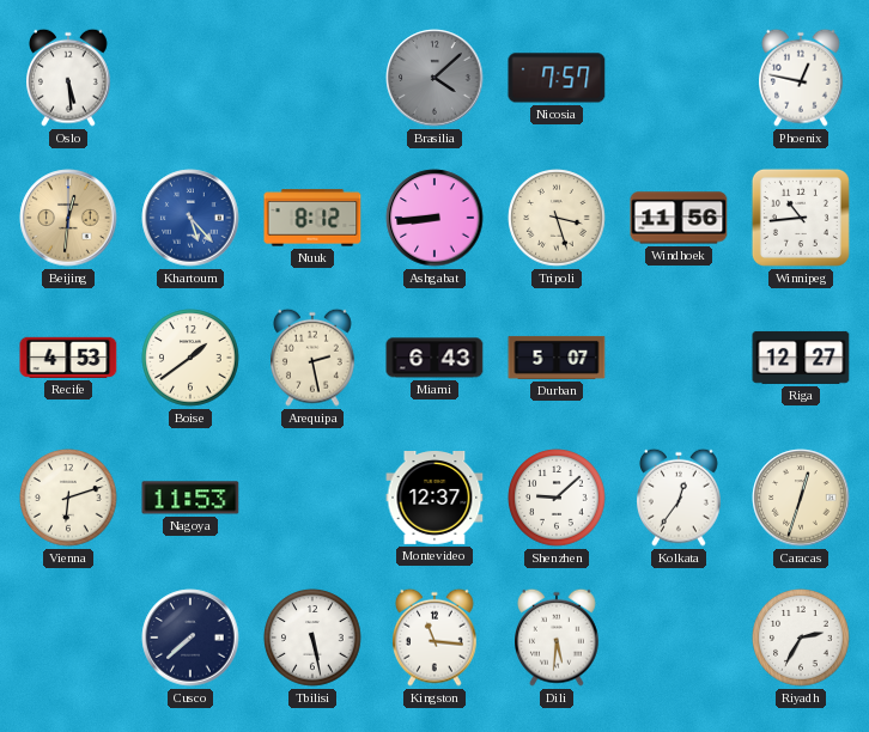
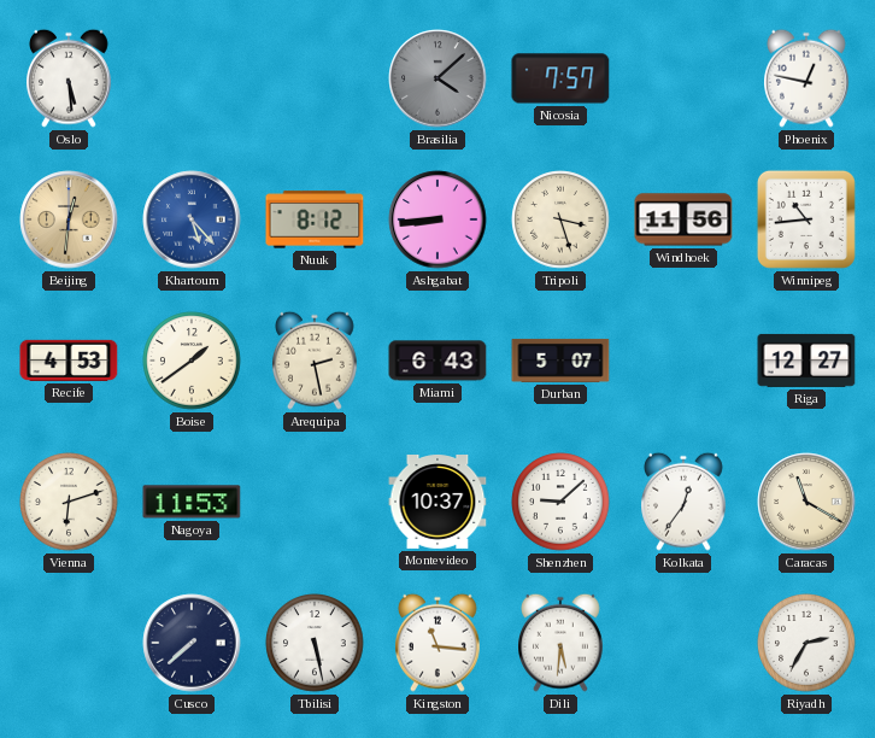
Montevideo: 12:37 -> 10:37 (437, 503)
Caracas: 12:33 -> 11:20 (806, 502)
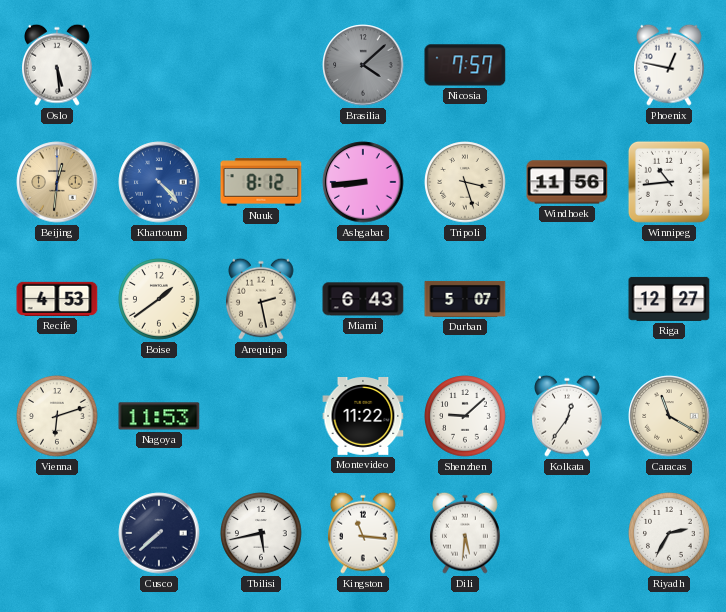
Khartoum: 5:23 -> 4:23 (159, 182)
Montevideo: 10:37 -> 11:22 (363, 417)
Tbilisi: 5:28 -> 5:43 (261, 533)
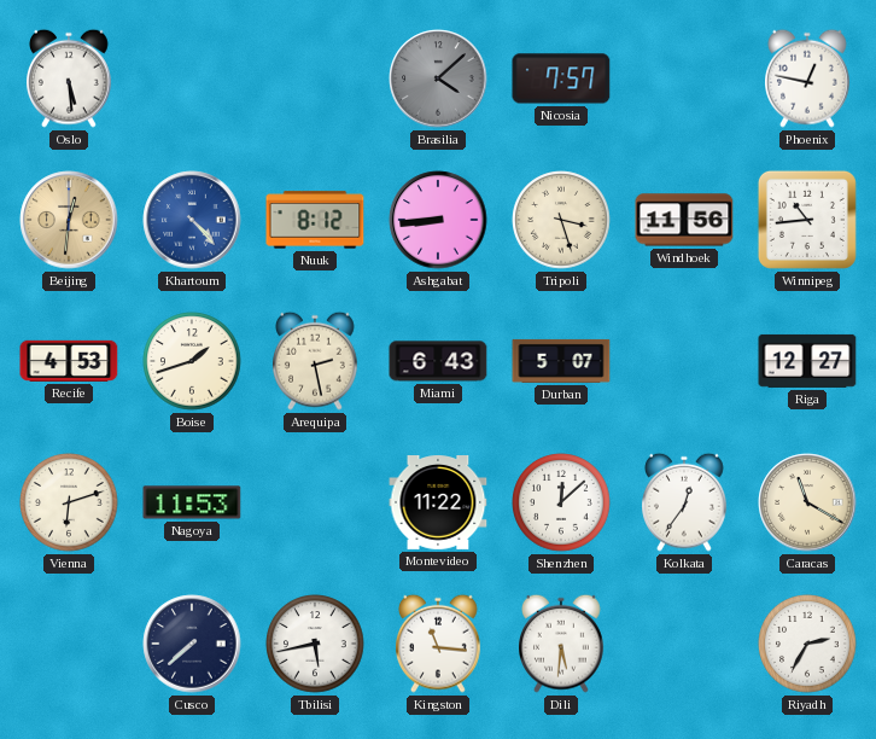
Boise: 1:39 -> 1:42 (192, 361)
Shenzhen: 9:08 -> 12:08 (561, 502)
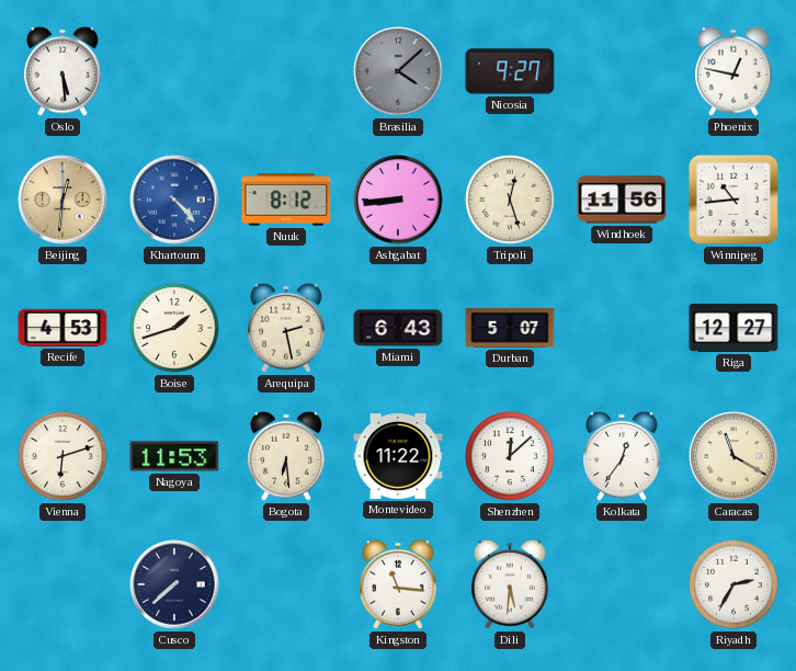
Nicosia: 7:57 -> 9:27 (510, 71)
Tripoli: 3:27 -> 12:27 (510, 200)
Bogota: none -> 6:29 (287, 456)
Tbilisi: 5:43 -> none (315, 644)
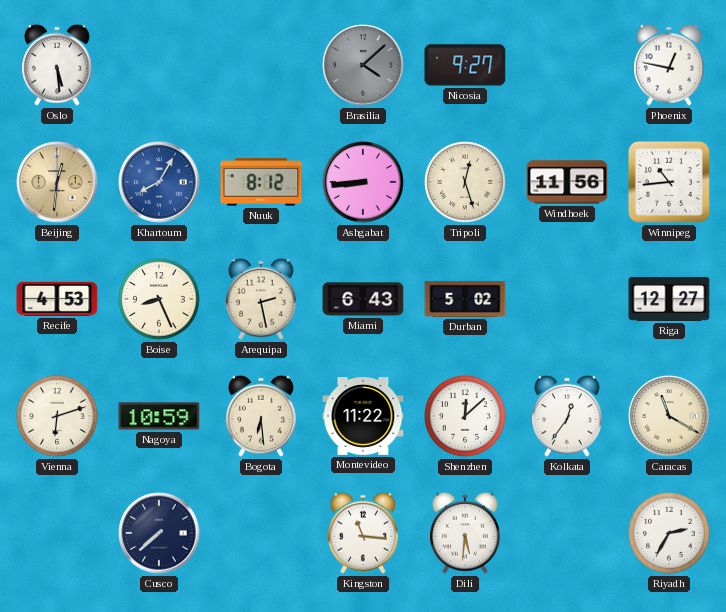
Khartoum: 4:23 -> 8:05 (159, 182)
Boise: 1:42 -> 8:26 (159, 299)
Durban: 5:07 -> 5:02 (465, 299)
Nagoya: 11:53 -> 10:59 (159, 416)
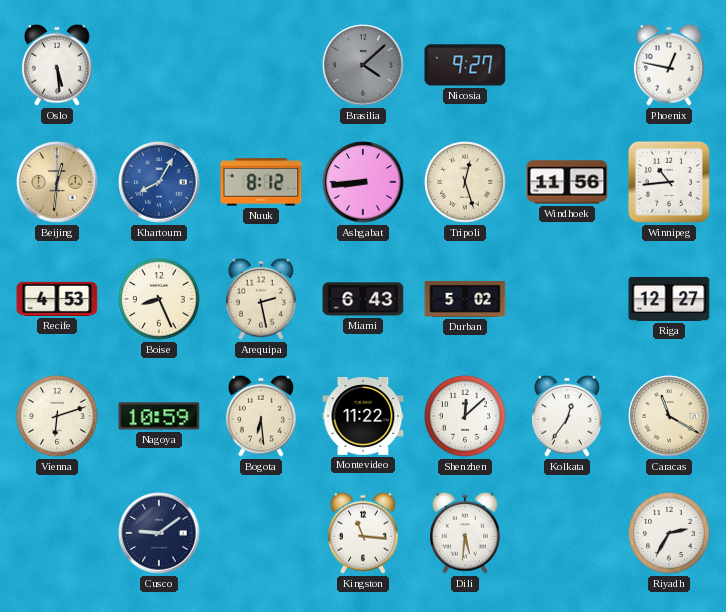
Cusco: 7:38 -> 9:09 (159, 533)
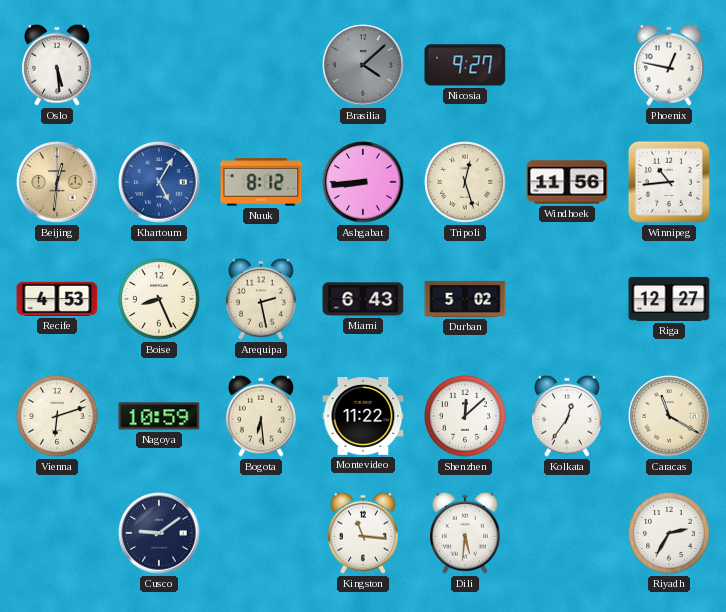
Khartoum: 8:05 -> 5:05 (159, 182)
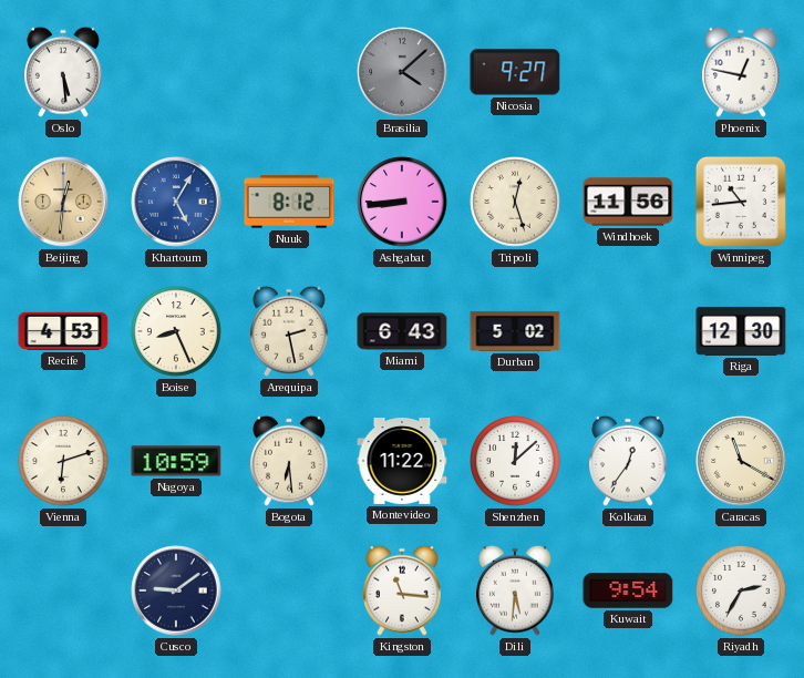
Riga: 12:27 -> 12:30 (741, 331)
Kuwait: none -> 9:54 (628, 590)
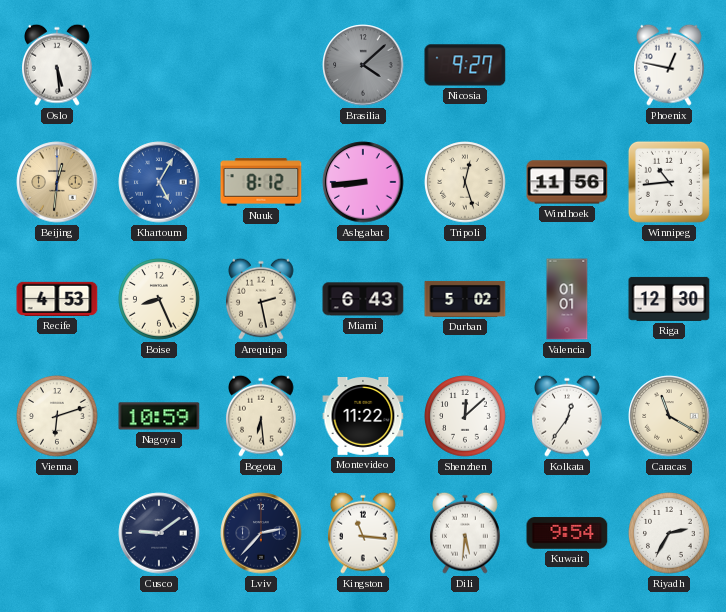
Valencia: none -> 01:01 (567, 299)
Lviv: none -> 2:37 (261, 533)
